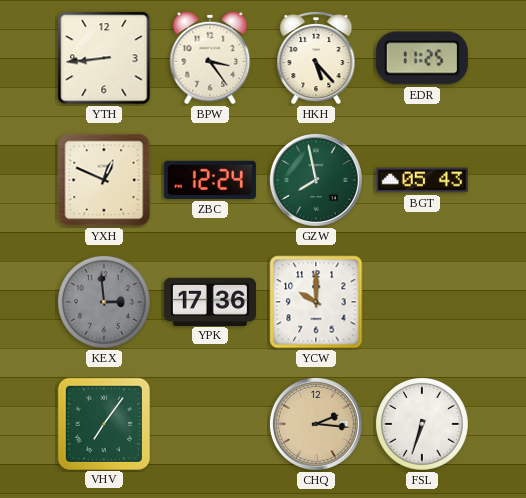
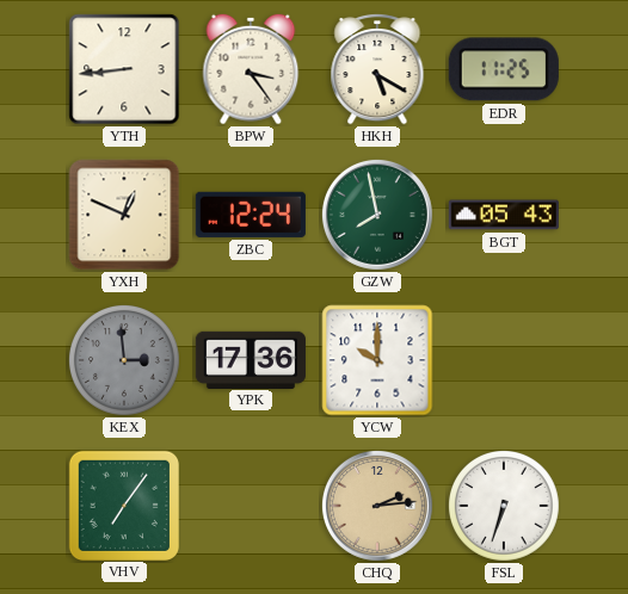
HKH: 5:23 -> 5:20 (377, 69)
CHQ: 2:16 -> 2:14 (377, 506)
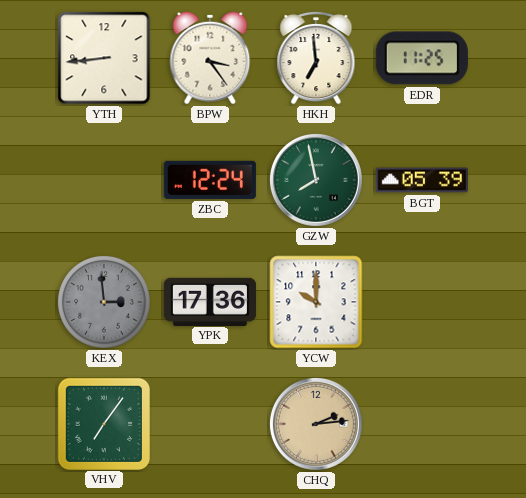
HKH: 5:20 -> 6:59 (316, 58)
YXH: 12:49 -> none (124, 215)
BGT: 05:43 -> 05:39 (422, 180)
FSL: 6:33 -> none (504, 506)
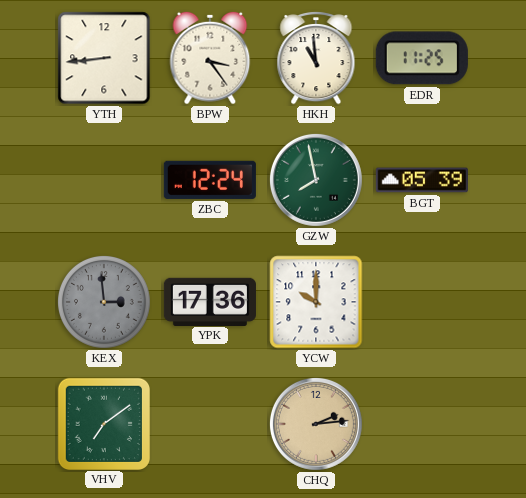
HKH: 6:59 -> 10:59 (316, 58)
VHV: 7:06 -> 7:09 (103, 423)
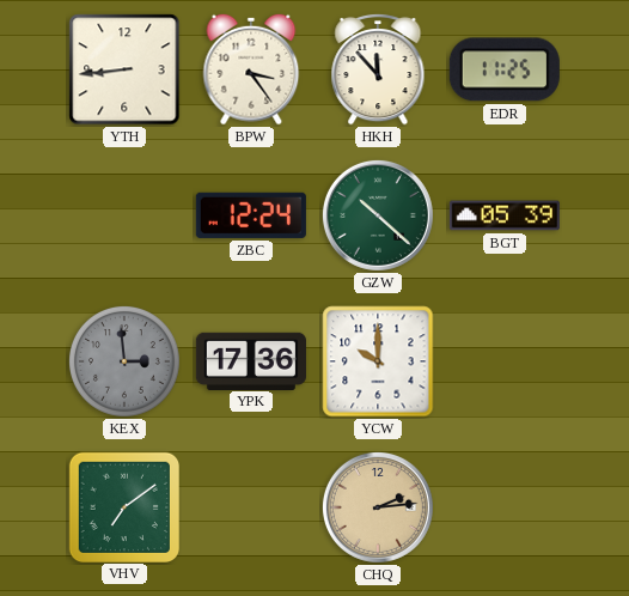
HKH: 10:59 -> 11:53 (378, 69)
GZW: 7:58 -> 10:22 (378, 215)
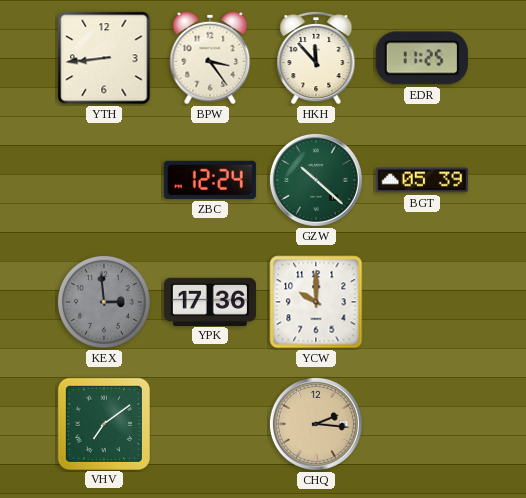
CHQ: 2:14 -> 2:16 (316, 424)
